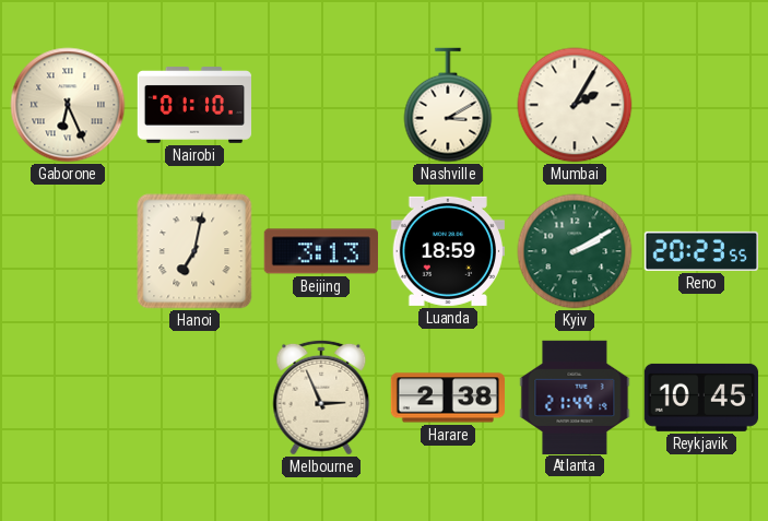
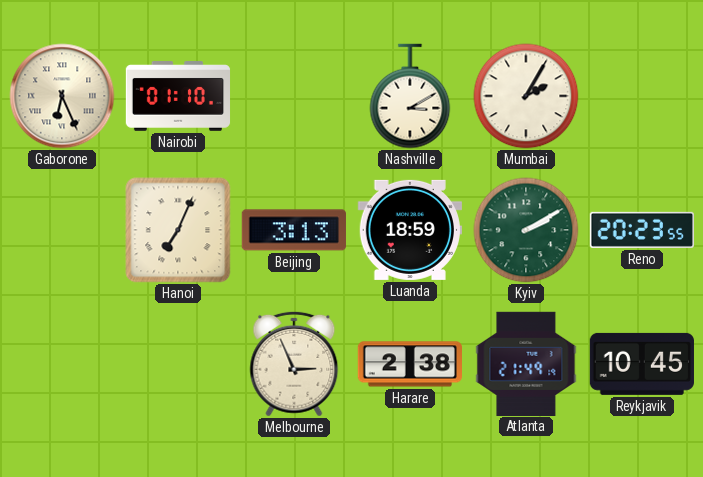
Hanoi: 7:02 -> 7:04 (178, 230)
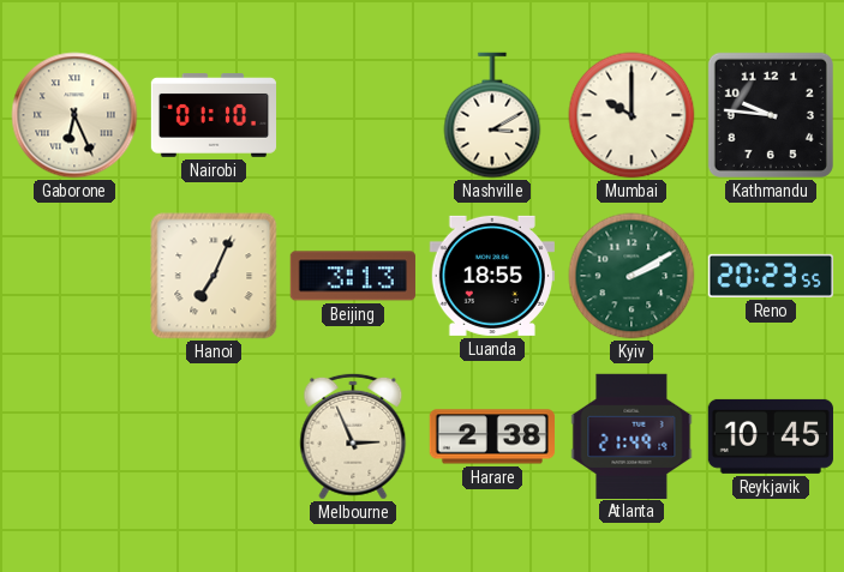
Mumbai: 2:05 -> 10:00 (631, 115)
Kathmandu: none -> 9:46 (771, 115)
Luanda: 18:59 -> 18:55 (492, 276)
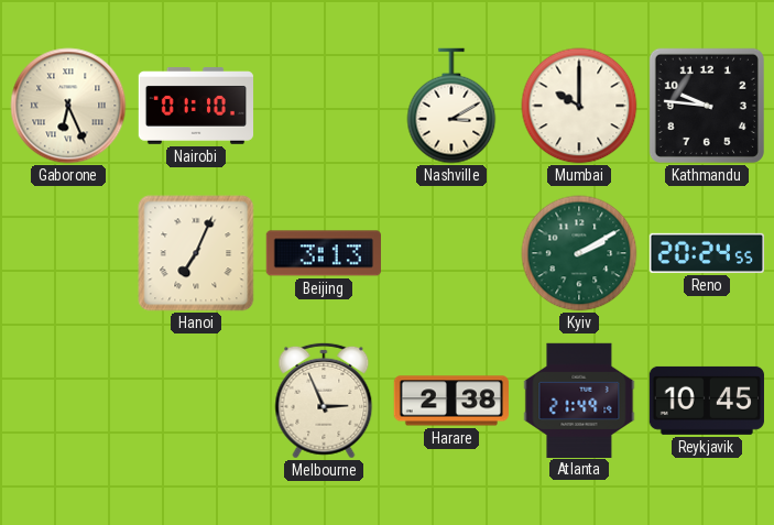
Luanda: 18:55 -> none (492, 276)
Reno: 20:23 -> 20:24 (706, 253)
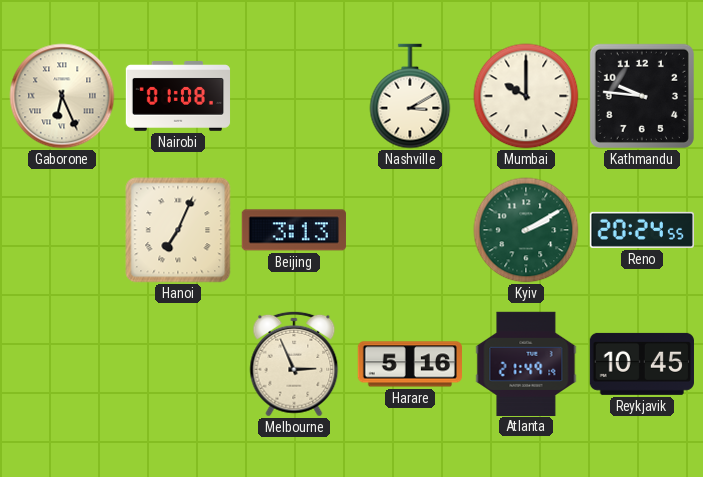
Nairobi: 01:10 -> 01:08 (178, 96)
Harare: 2:38 -> 5:16 (409, 364)
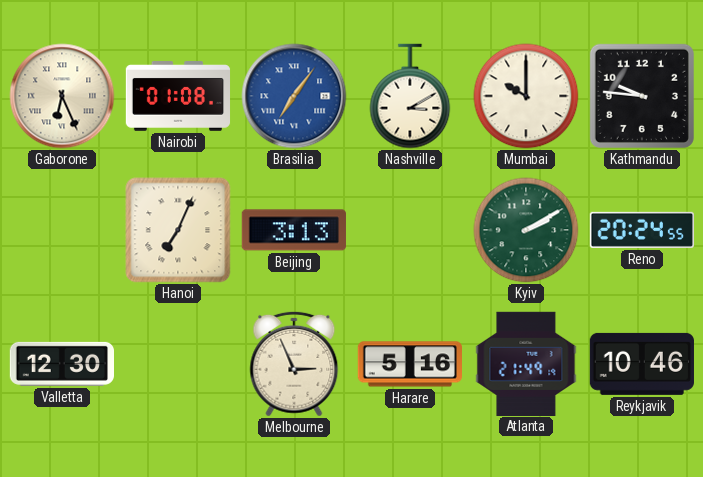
Brasilia: none -> 7:06 (294, 96)
Valletta: none -> 12:30 (61, 364)
Reykjavik: 10:45 -> 10:46 (642, 364)
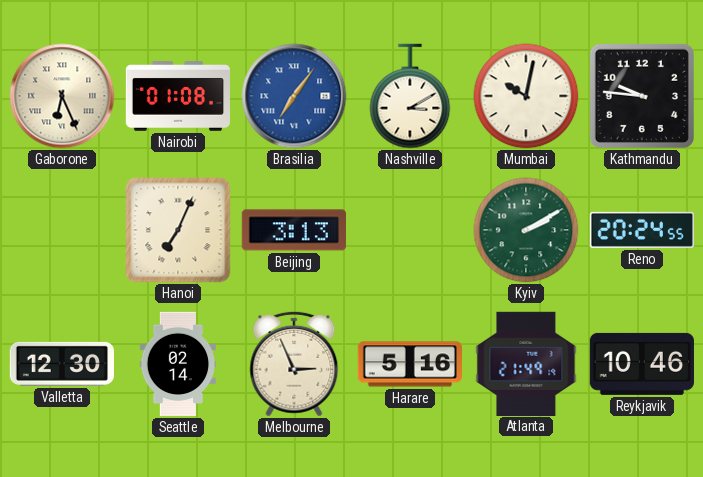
Mumbai: 10:00 -> 10:02 (526, 96)
Seattle: none -> 02:14 (178, 364)
